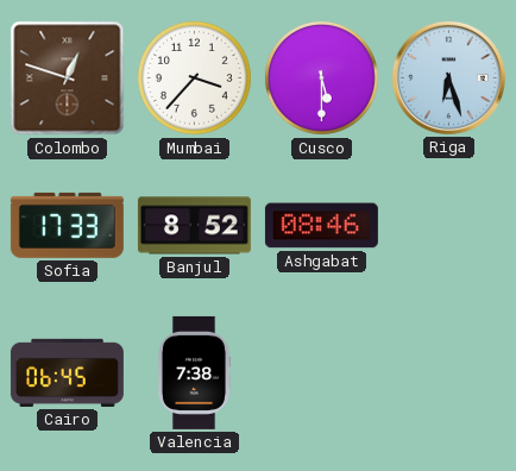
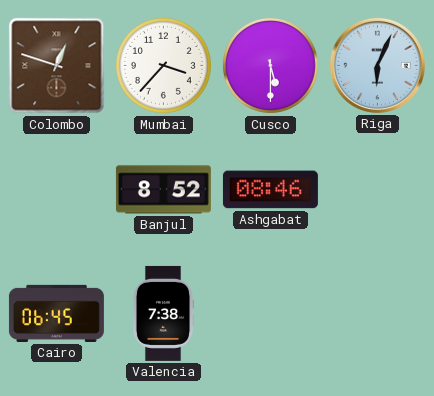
Riga: 6:27 -> 6:04 (377, 65)
Sofia: 17:33 -> none (67, 225)
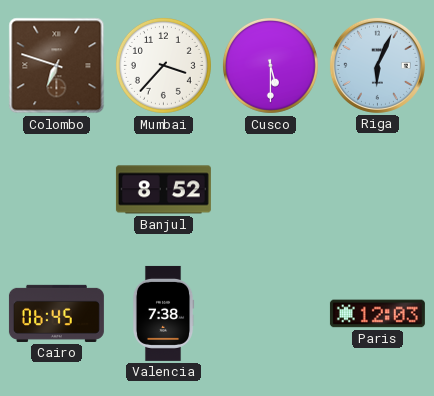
Colombo: 12:48 -> 6:48 (57, 66)
Ashgabat: 08:46 -> none (270, 190)
Paris: none -> 12:03 (377, 314)
